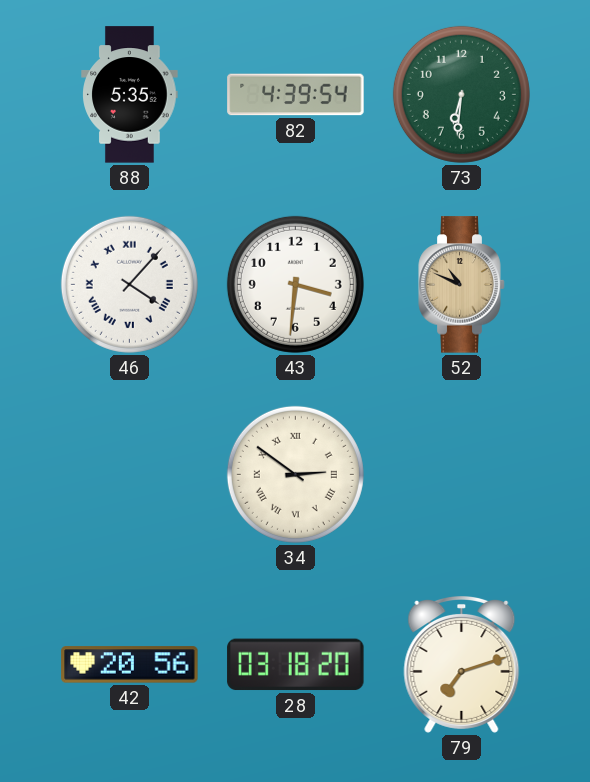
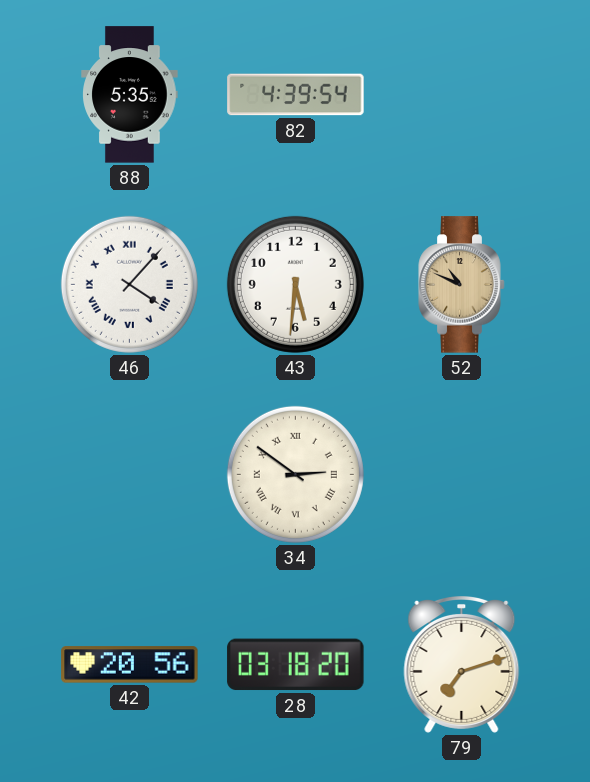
73: 6:31 -> none (461, 94)
43: 3:31 -> 5:31 (295, 284)
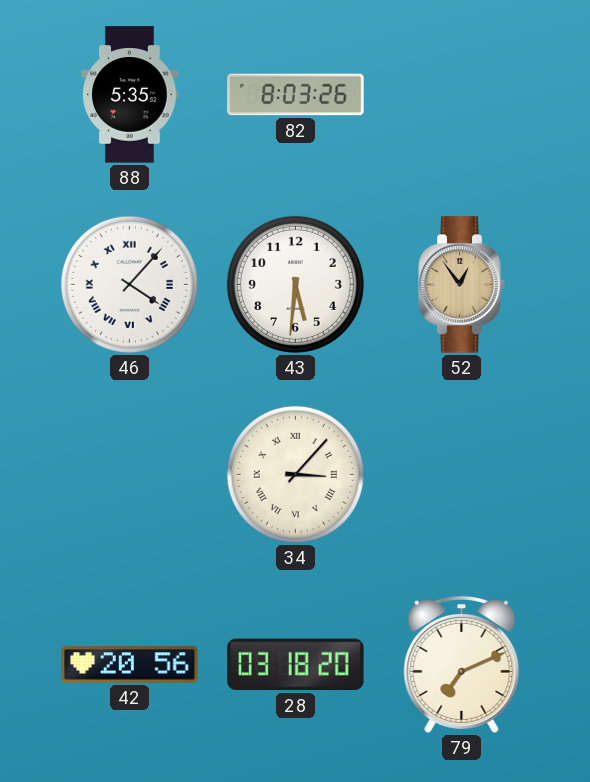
82: 4:39 -> 8:03 (296, 95)
52: 10:49 -> 12:54 (462, 285)
34: 2:51 -> 3:07 (295, 474)
79: 7:12 -> 7:11 (462, 665)
